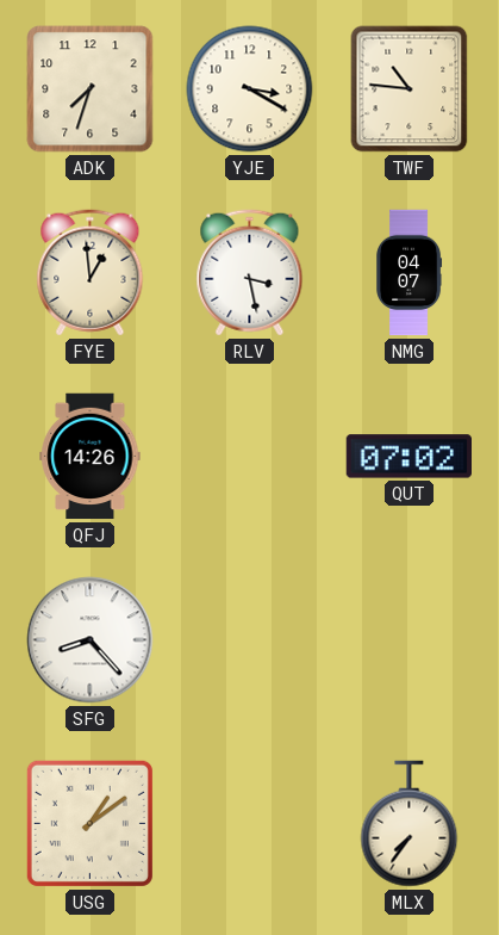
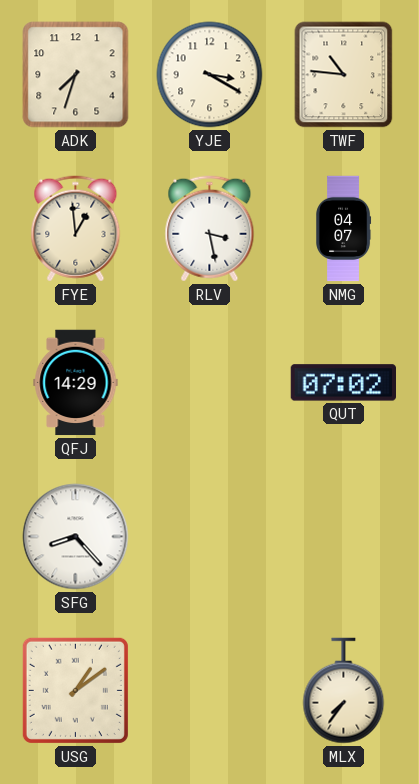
QFJ: 14:26 -> 14:29 (76, 383)
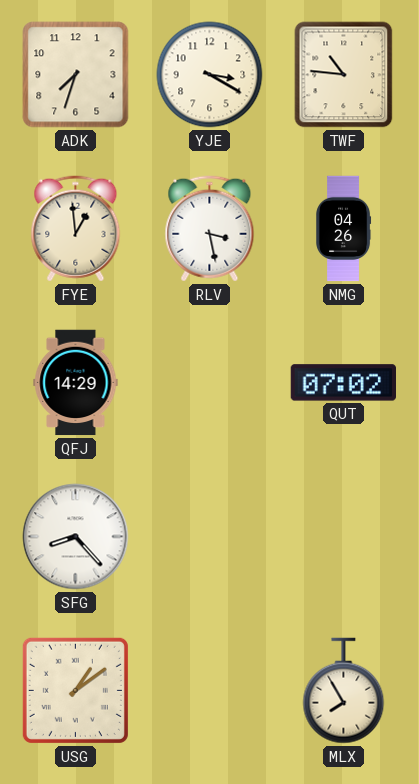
NMG: 04:07 -> 04:26 (344, 229)
MLX: 7:36 -> 7:55 (344, 691)
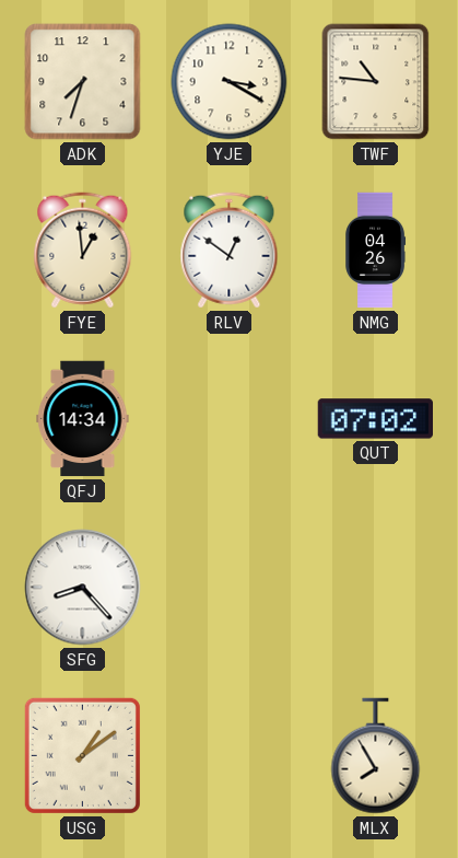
RLV: 3:28 -> 12:51 (230, 251)
QFJ: 14:29 -> 14:34 (83, 419)
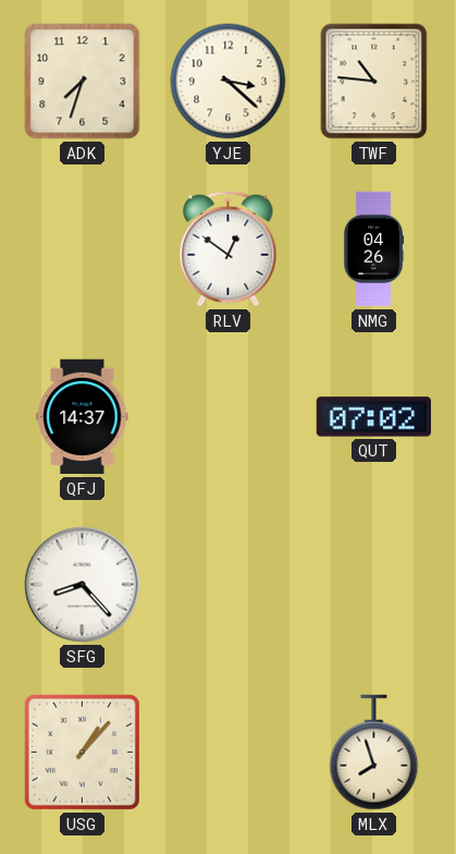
YJE: 3:20 -> 3:22 (229, 82)
FYE: 12:59 -> none (83, 251)
QFJ: 14:34 -> 14:37 (83, 417)
USG: 1:09 -> 1:07 (82, 752)
MLX: 7:55 -> 7:57 (374, 753)
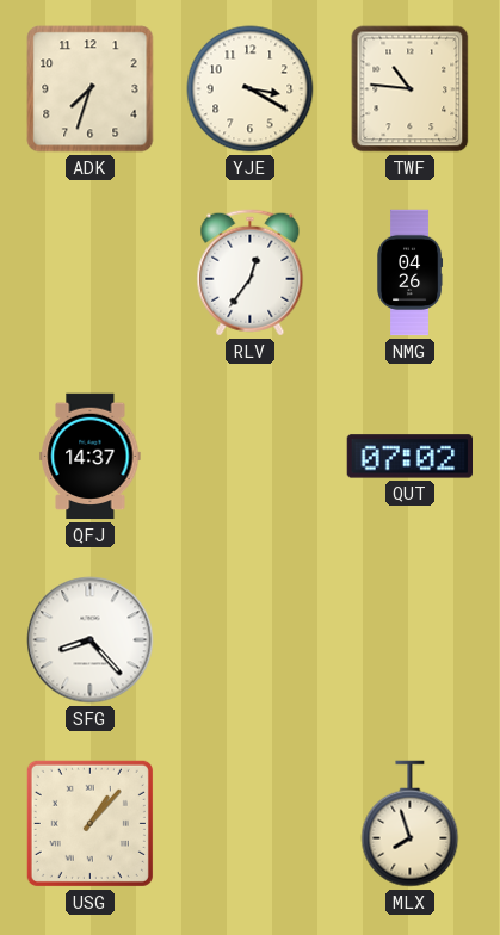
YJE: 3:22 -> 3:20 (251, 89)
RLV: 12:51 -> 12:36 (251, 273)
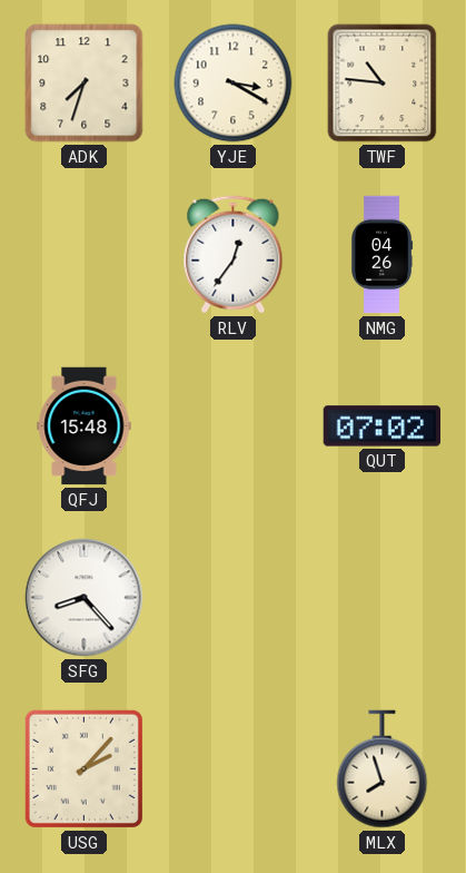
QFJ: 14:37 -> 15:48 (85, 426)
USG: 1:07 -> 2:07 (83, 768)
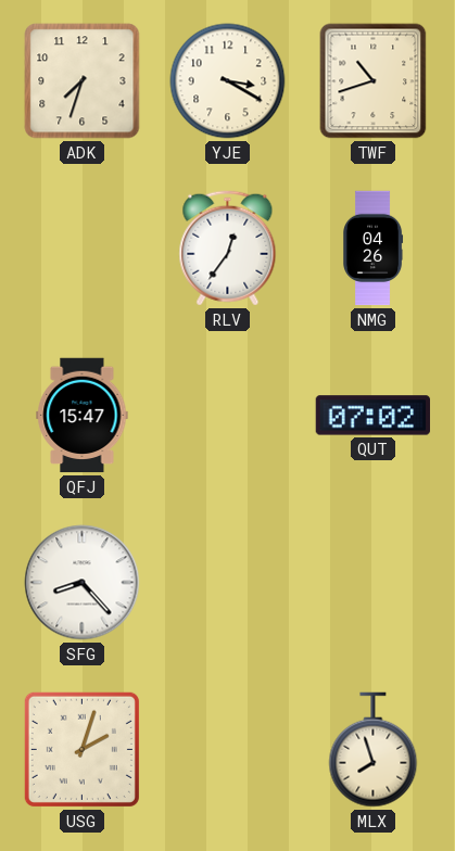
TWF: 10:46 -> 10:42 (374, 81)
QFJ: 15:48 -> 15:47 (83, 416)
USG: 2:07 -> 2:03 (81, 749)
